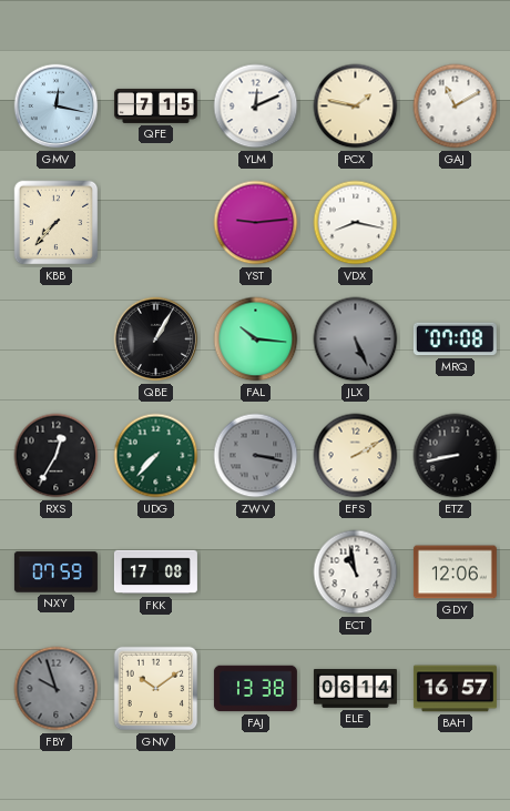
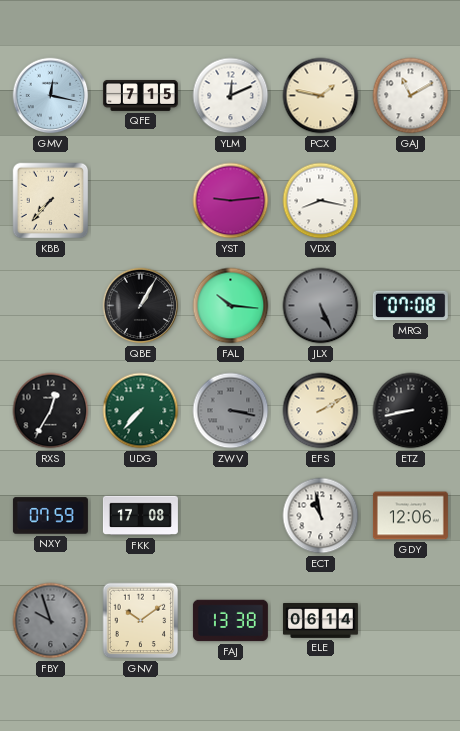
BAH: 16:57 -> none (455, 689)
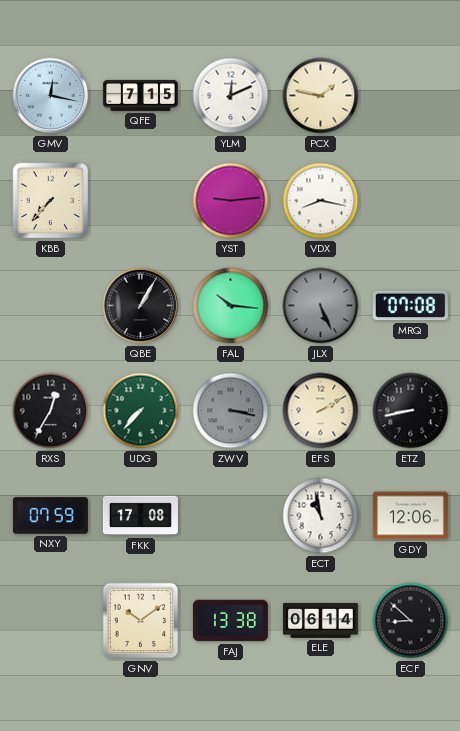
GAJ: 11:10 -> none (411, 96)
FBY: 9:57 -> none (51, 621)
ECF: none -> 8:52 (411, 621)
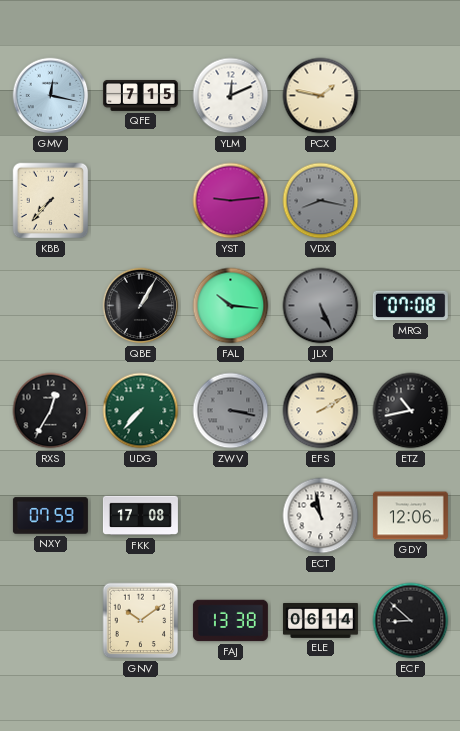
VDX dial: white -> grey (321, 201)
ETZ: 8:43 -> 10:43 (411, 411)
